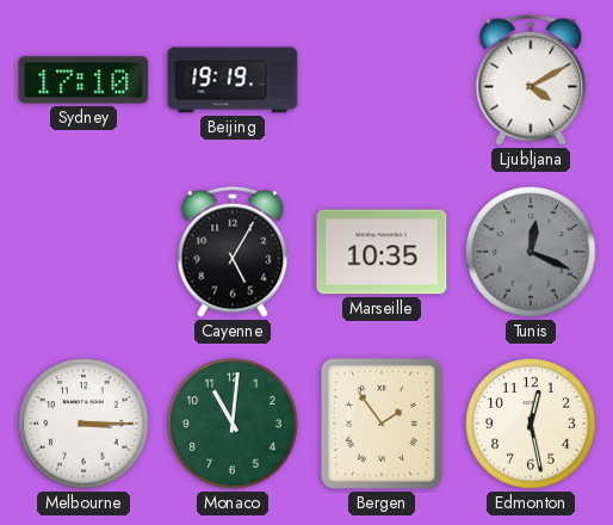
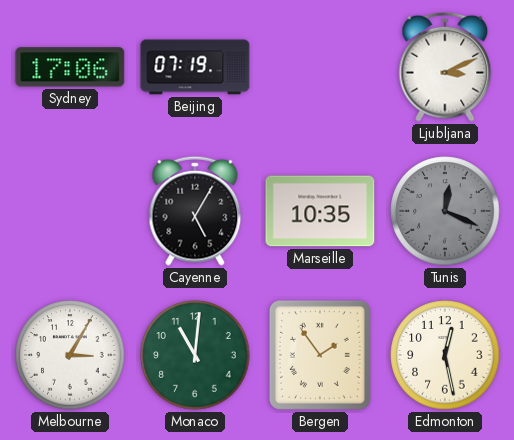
Sydney: 17:10 -> 17:06 (70, 67)
Beijing: 19:19 -> 07:19 (195, 67)
Ljubljana: 4:10 -> 3:11 (445, 67)
Melbourne: 3:15 -> 3:05 (70, 355)
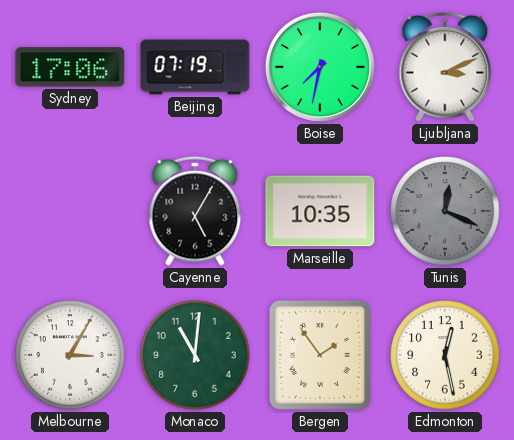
Boise: none -> 7:32 (320, 67)
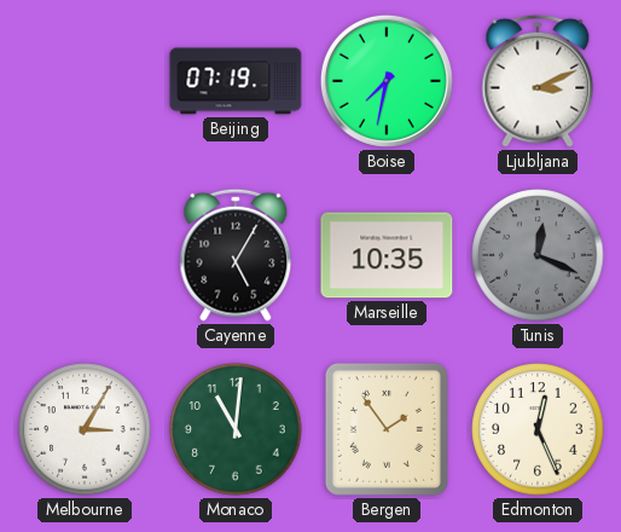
Sydney: 17:06 -> none (70, 67)
Edmonton: 12:28 -> 12:26 (538, 429)
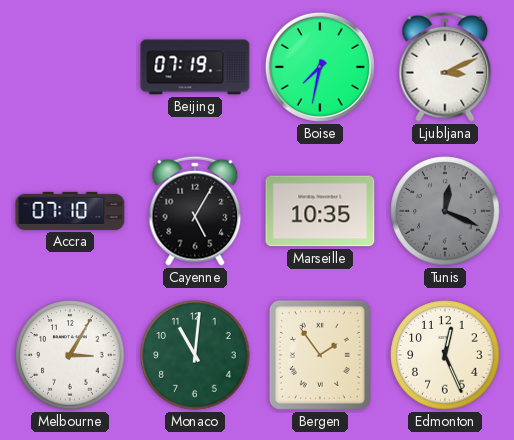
Accra: none -> 07:10 (70, 211)
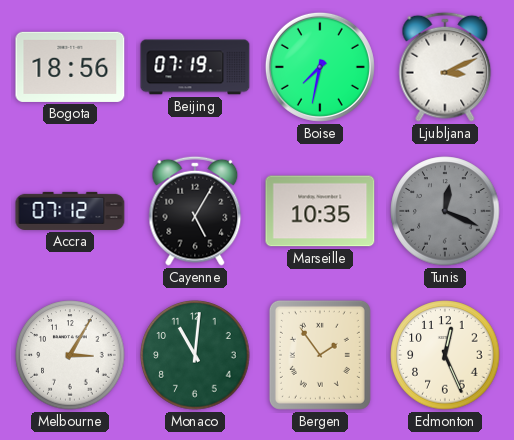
Bogota: none -> 18:56 (70, 67)
Accra: 07:10 -> 07:12 (70, 211)
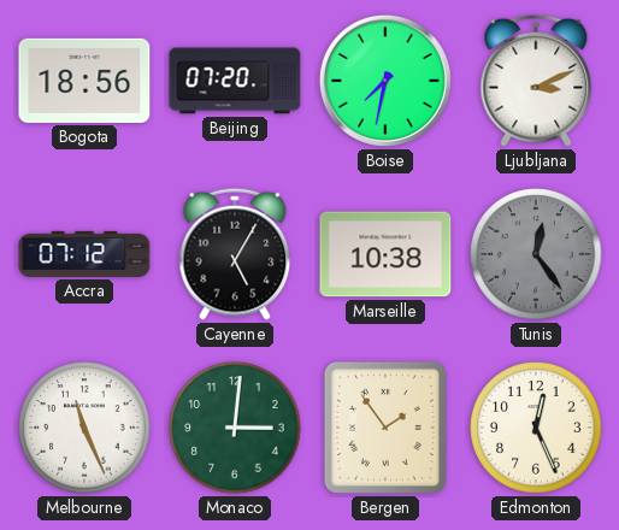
Beijing: 07:19 -> 07:20 (235, 81)
Marseille: 10:35 -> 10:38 (385, 254)
Tunis: 12:19 -> 12:24 (536, 254)
Melbourne: 3:05 -> 11:26 (84, 428)
Monaco: 11:01 -> 3:01 (235, 428)
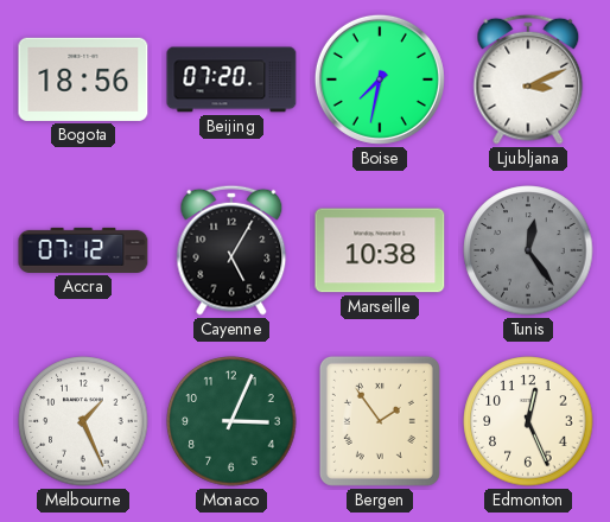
Melbourne: 11:26 -> 1:26 (83, 421)
Monaco: 3:01 -> 3:04 (231, 421)
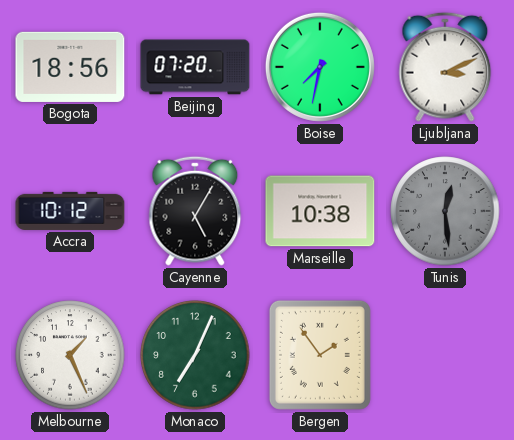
Accra: 07:12 -> 10:12 (70, 211)
Tunis: 12:24 -> 12:29 (445, 211)
Monaco: 3:04 -> 7:04 (195, 355)
Edmonton: 12:26 -> none (528, 421)
